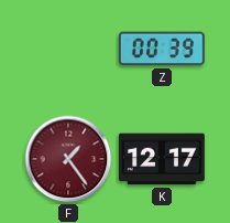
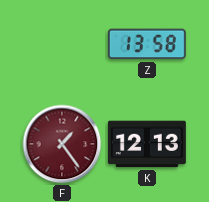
Z: 00:39 -> 13:58 (147, 44)
K: 12:17 -> 12:13 (147, 144)
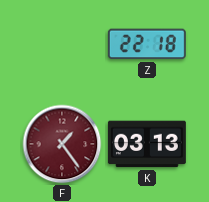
Z: 13:58 -> 22:18 (147, 44)
K: 12:13 -> 03:13 (147, 144)
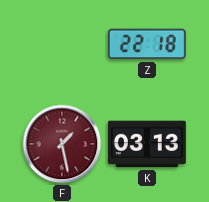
F: 1:24 -> 1:28 (62, 144)
